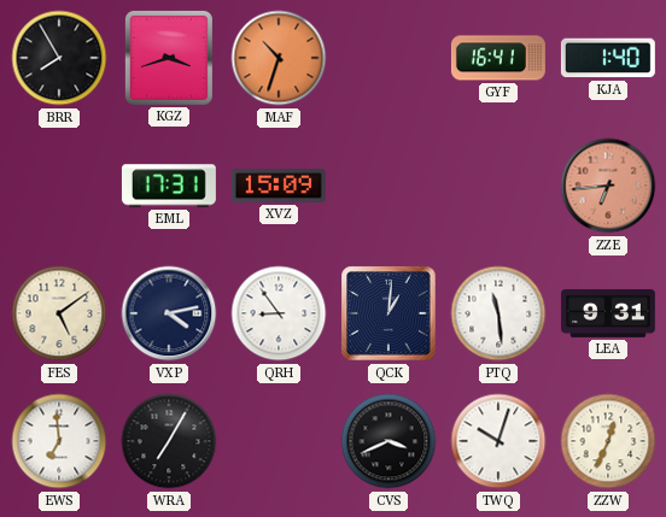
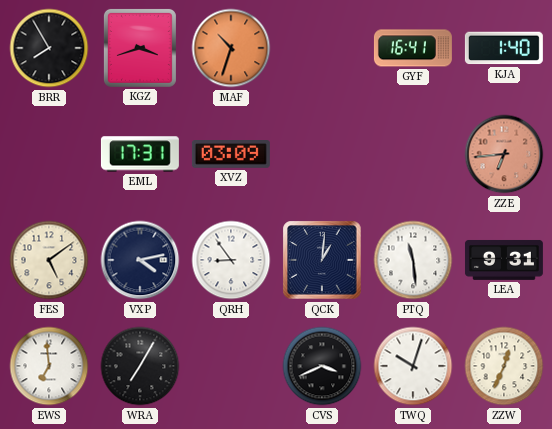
XVZ: 15:09 -> 03:09 (231, 155)
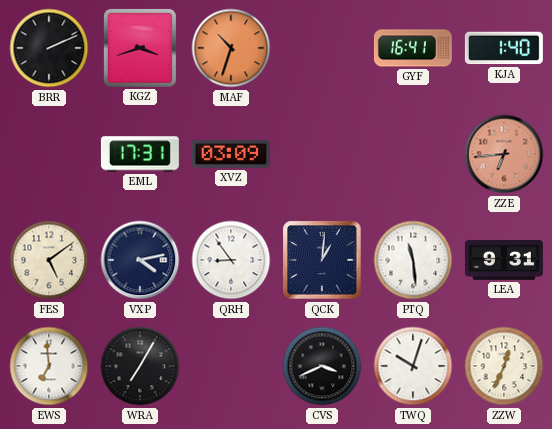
BRR: 7:55 -> 2:11 (49, 48)
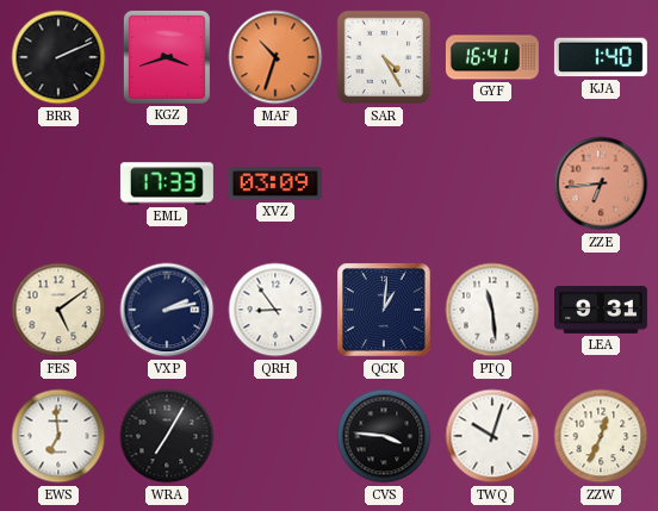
SAR: none -> 4:25 (384, 57)
EML: 17:31 -> 17:33 (167, 183)
VXP: 4:13 -> 2:13 (167, 310)
CVS: 3:41 -> 3:46 (384, 436)
